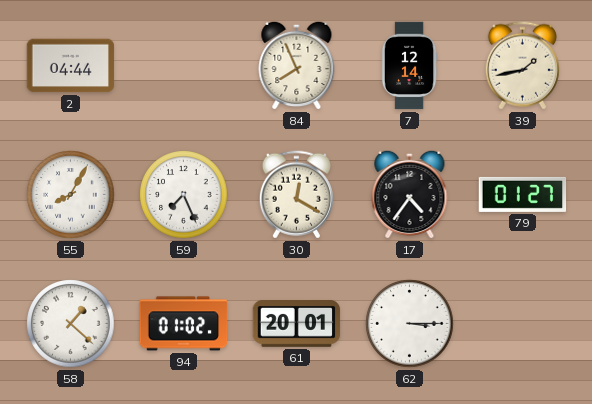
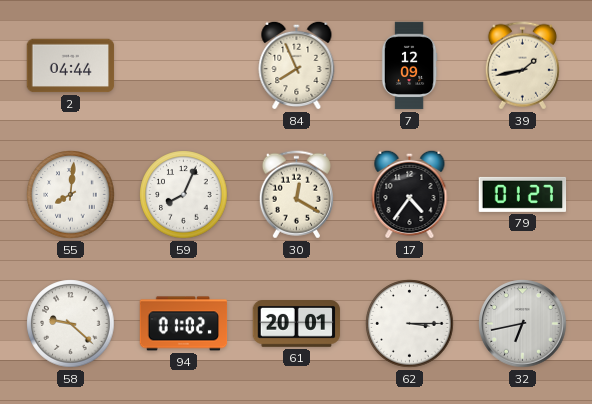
7: 12:14 -> 12:09 (409, 66)
55: 8:05 -> 8:01 (71, 195)
59: 7:26 -> 8:04 (184, 195)
58: 1:22 -> 9:22 (71, 324)
32: none -> 6:43 (523, 324)
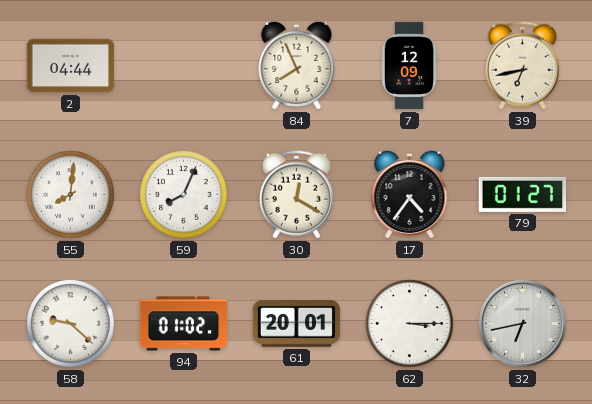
39: 1:43 -> 6:43 (522, 66)
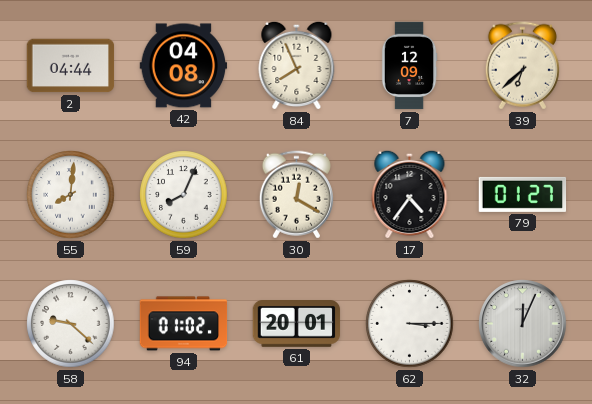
42: none -> 04:08 (184, 66)
39: 6:43 -> 6:38 (522, 66)
32: 6:43 -> 12:04 (523, 324)
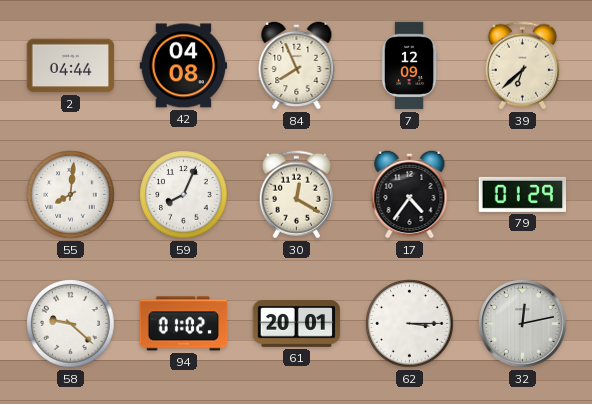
79: 01:27 -> 01:29 (523, 194)
32: 12:04 -> 12:13 (523, 324)
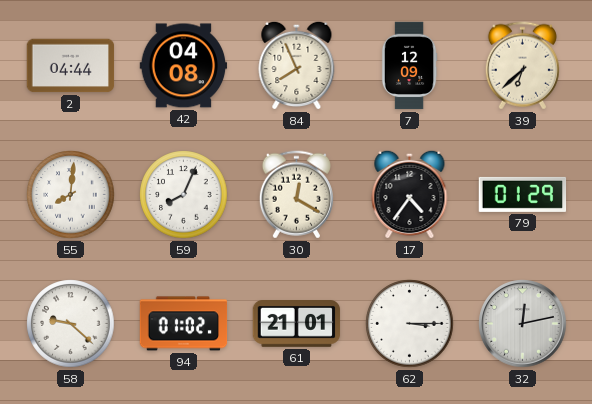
61: 20:01 -> 21:01 (297, 324)
